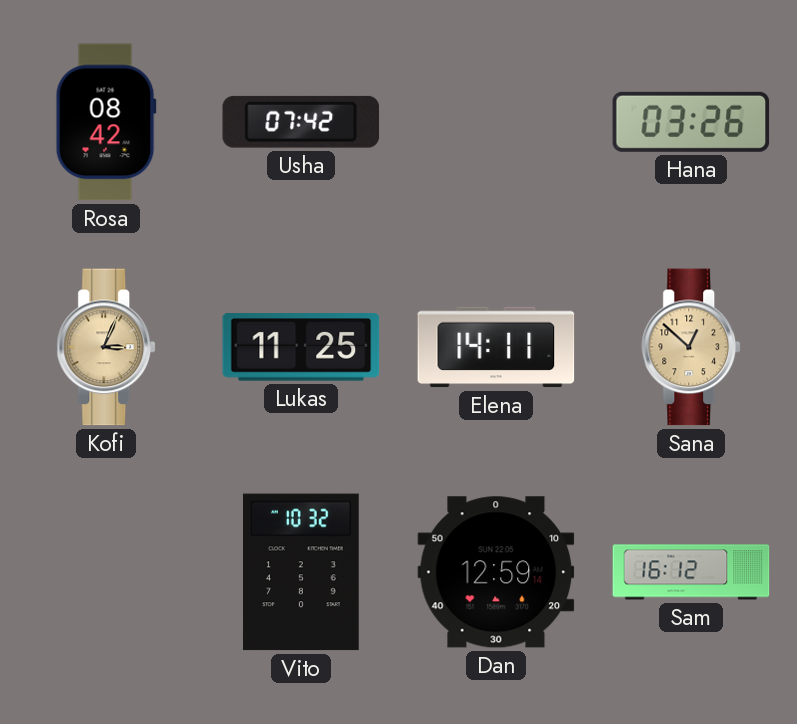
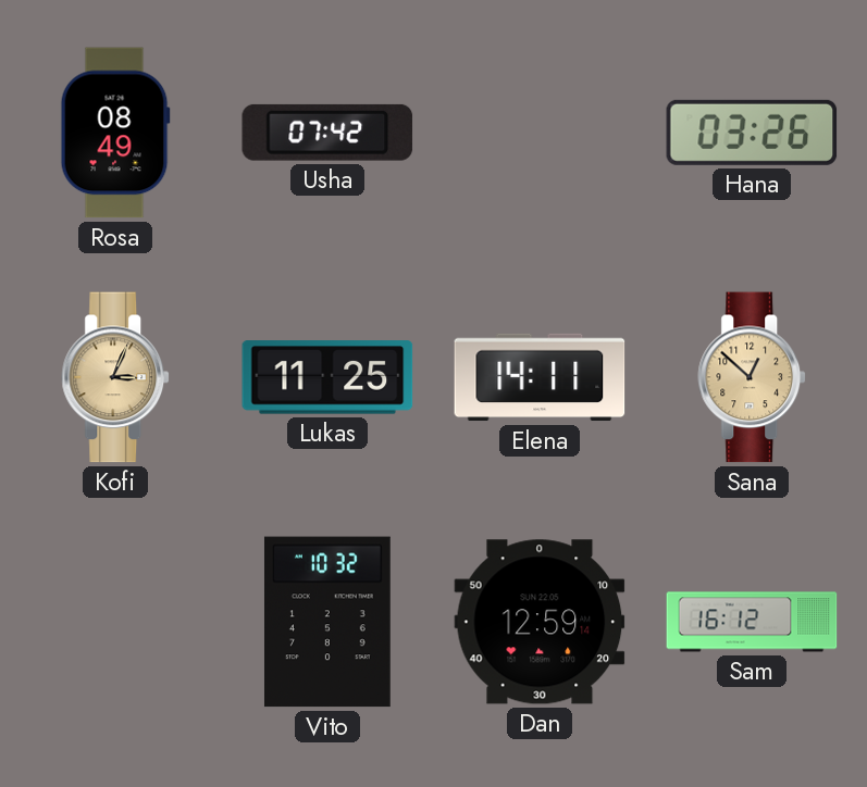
Rosa: 08:42 -> 08:49 (115, 133)
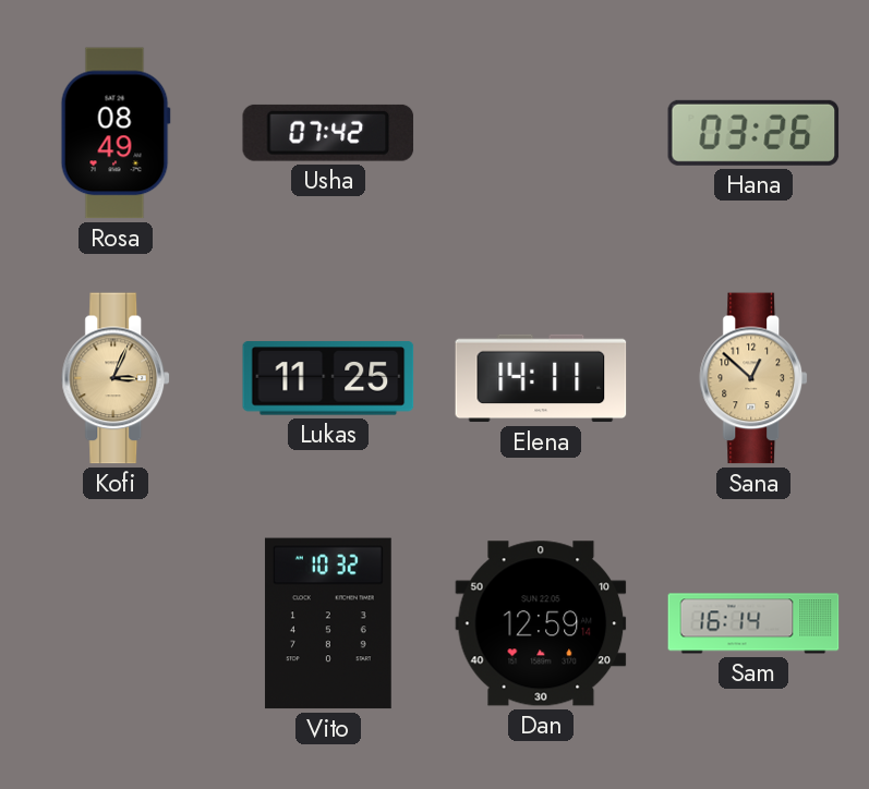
Sam: 16:12 -> 16:14 (753, 623)
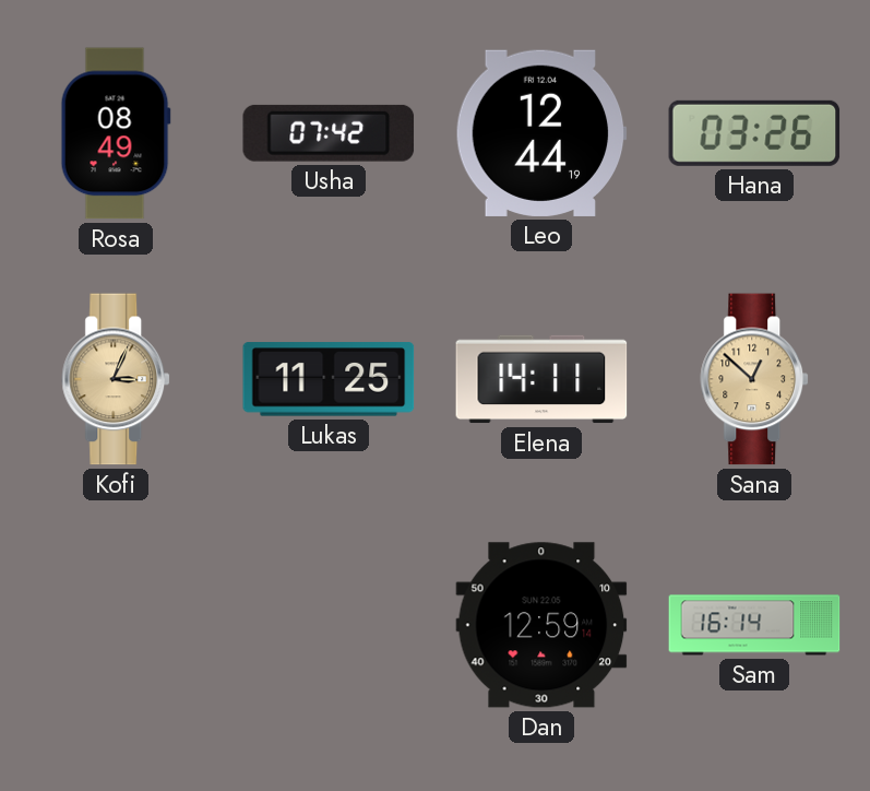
Leo: none -> 12:44 (541, 133)
Vito: 10:32 -> none (328, 623)
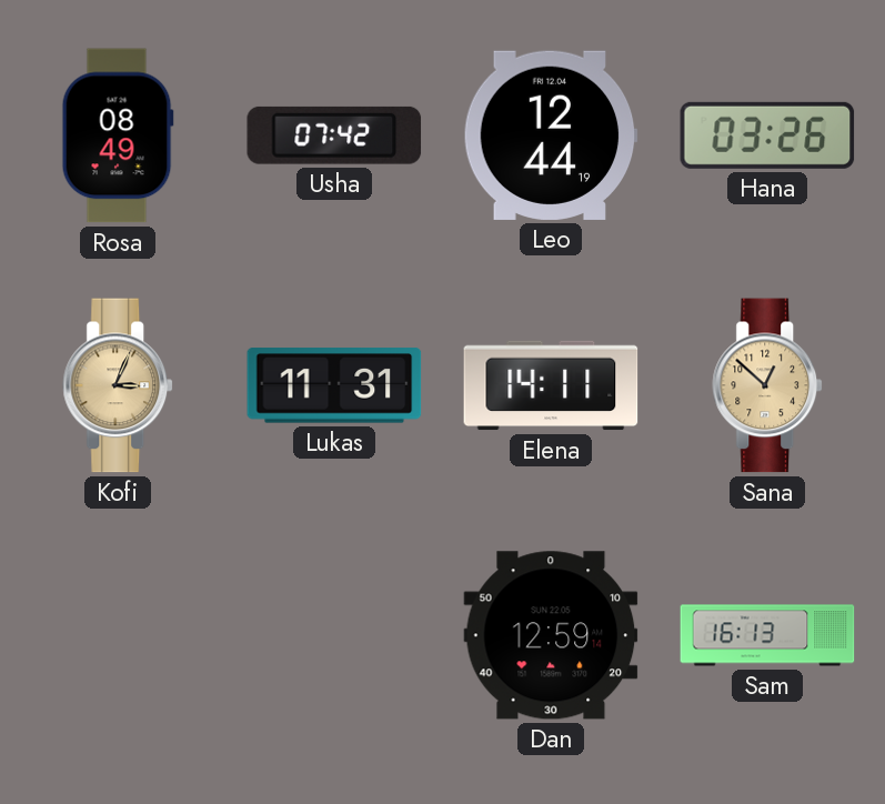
Lukas: 11:25 -> 11:31 (334, 385)
Sam: 16:14 -> 16:13 (767, 635)
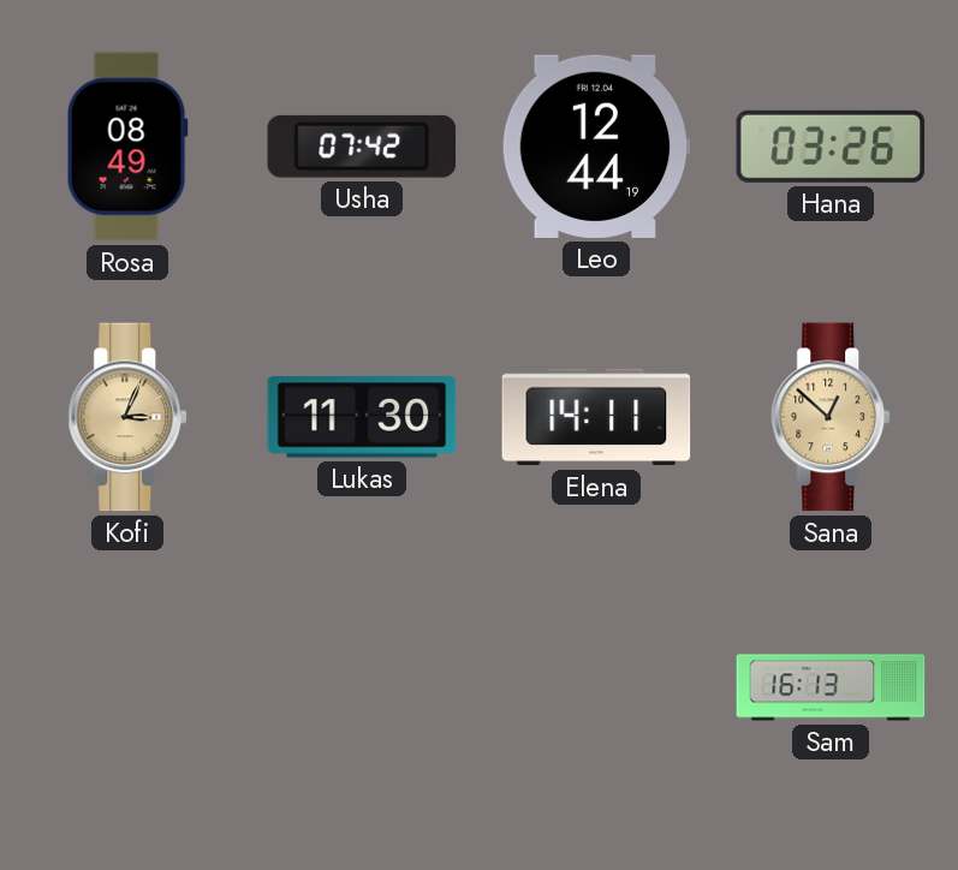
Lukas: 11:31 -> 11:30 (362, 417)
Dan: 12:59 -> none (551, 635)
